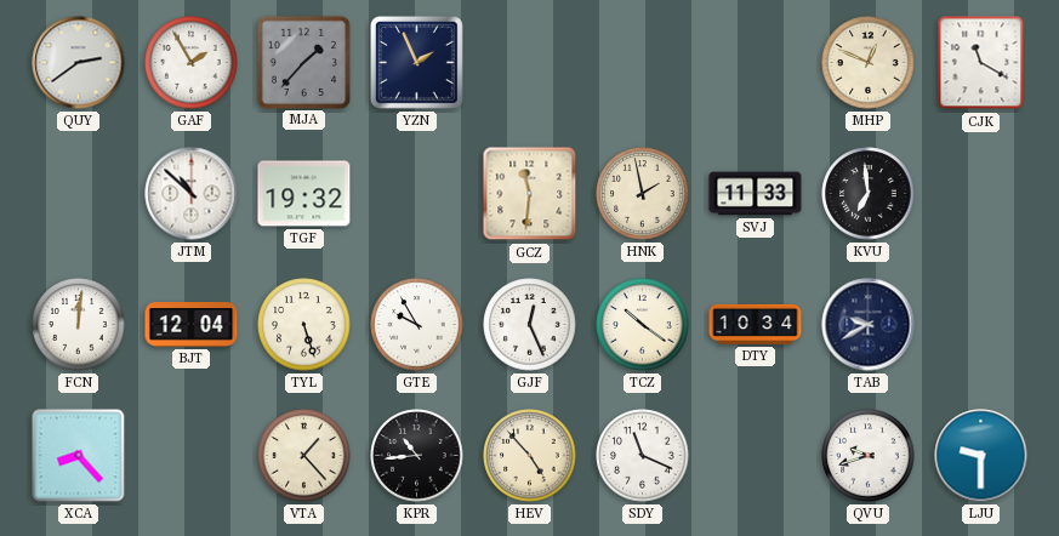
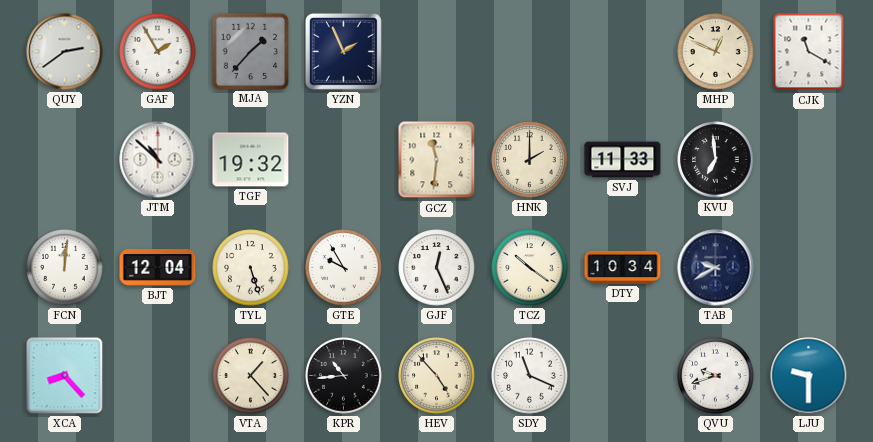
HNK: 1:58 -> 2:00 (530, 160)
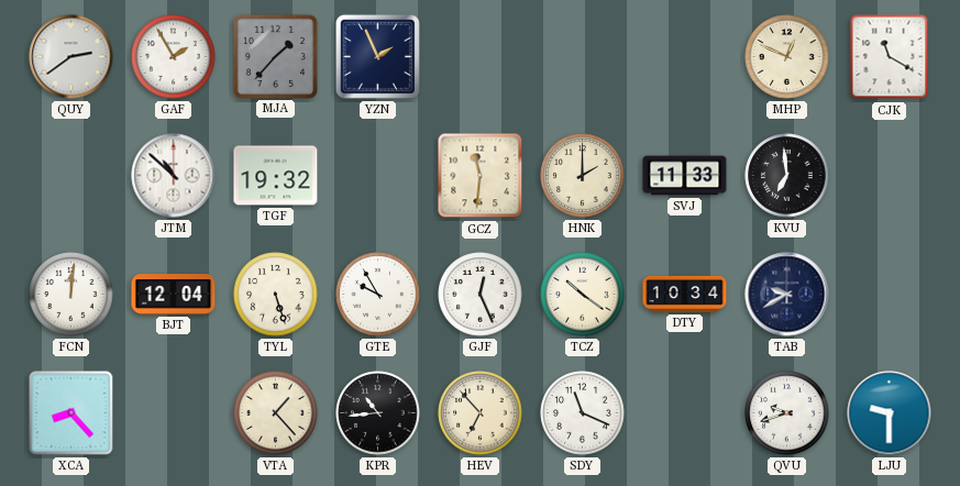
HEV: 4:53 -> 6:53 (481, 413)
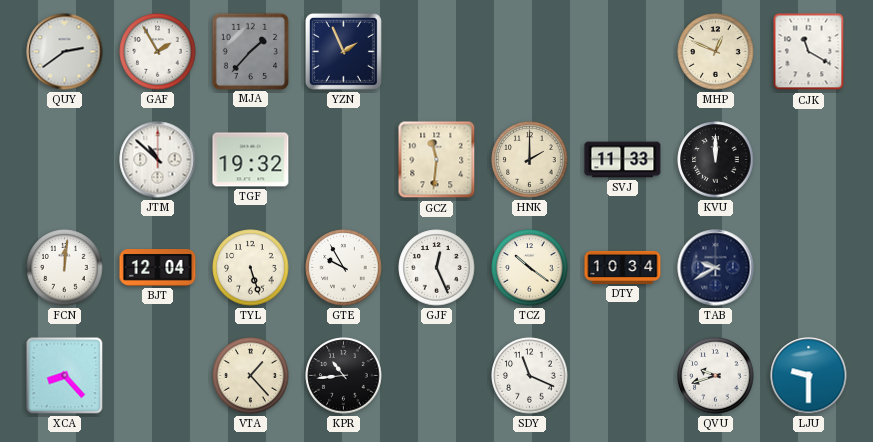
KVU: 6:59 -> 12:00 (716, 160)
HEV: 6:53 -> none (481, 413)
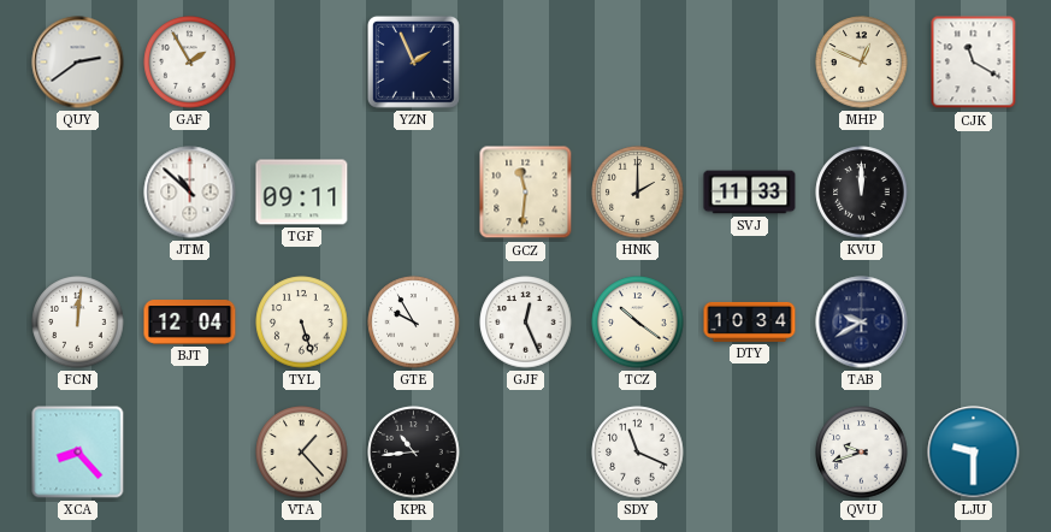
MJA: 1:37 -> none (250, 51)
TGF: 19:32 -> 09:11 (302, 193)
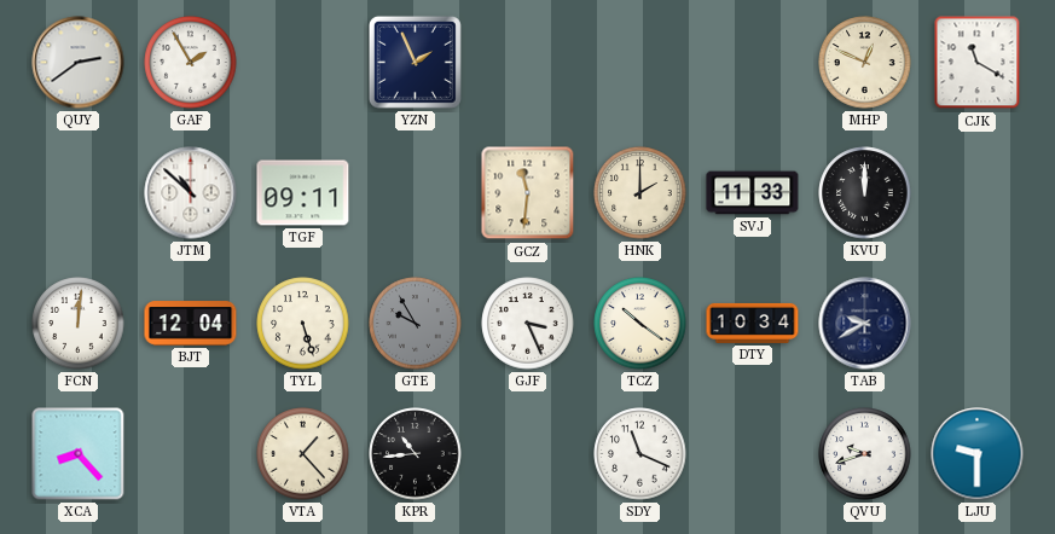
GTE dial: white -> grey (416, 324)
GJF: 12:26 -> 3:26 (528, 324)
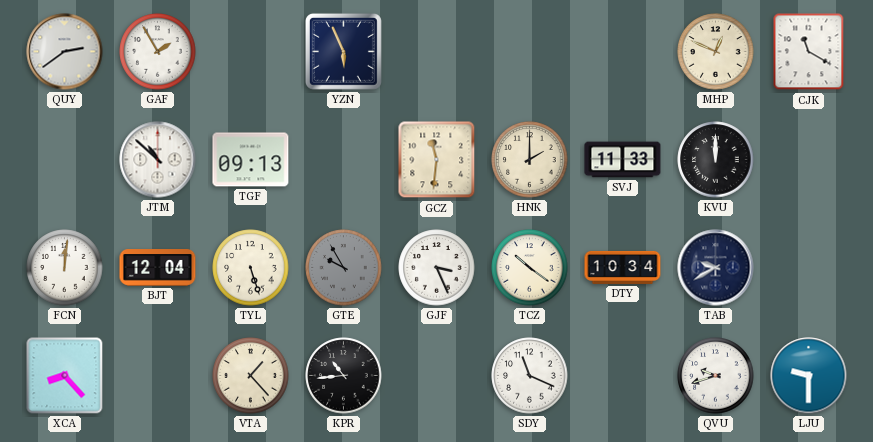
YZN: 1:56 -> 5:56 (343, 51)
TGF: 09:11 -> 09:13 (251, 160)
